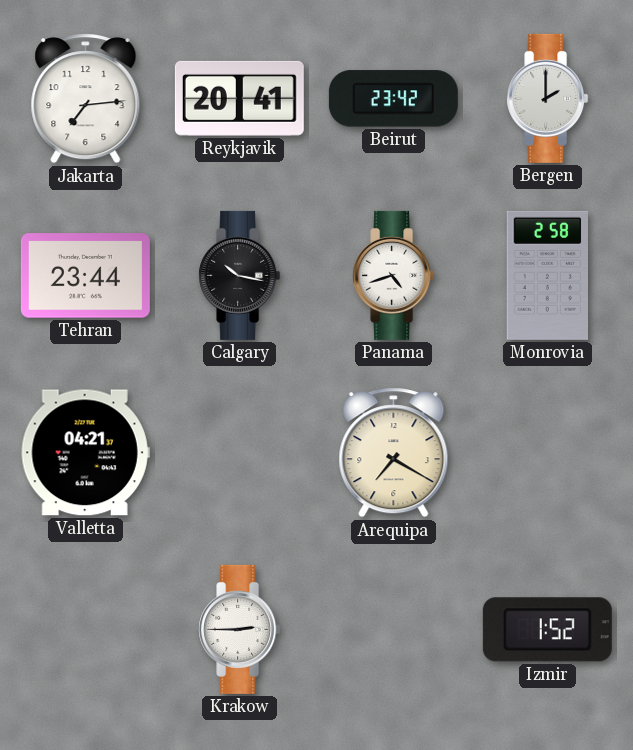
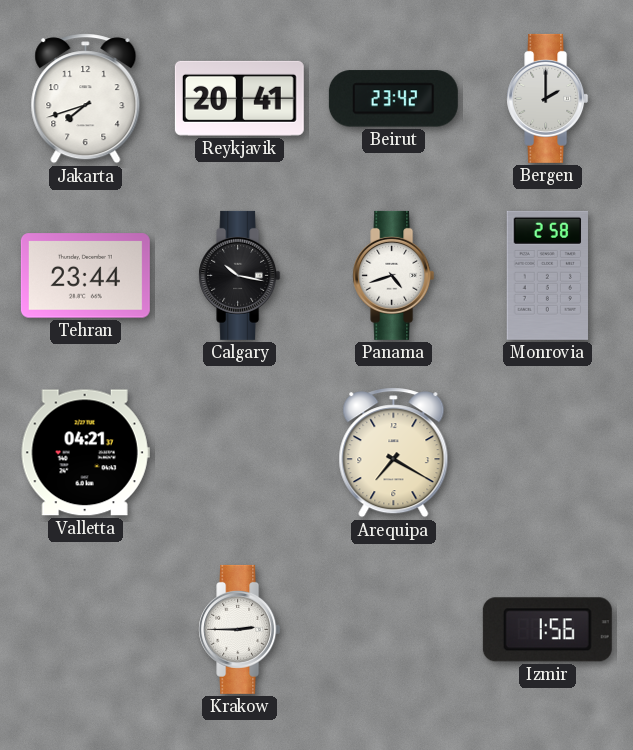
Jakarta: 7:14 -> 7:42 (86, 99)
Izmir: 1:52 -> 1:56 (547, 630)
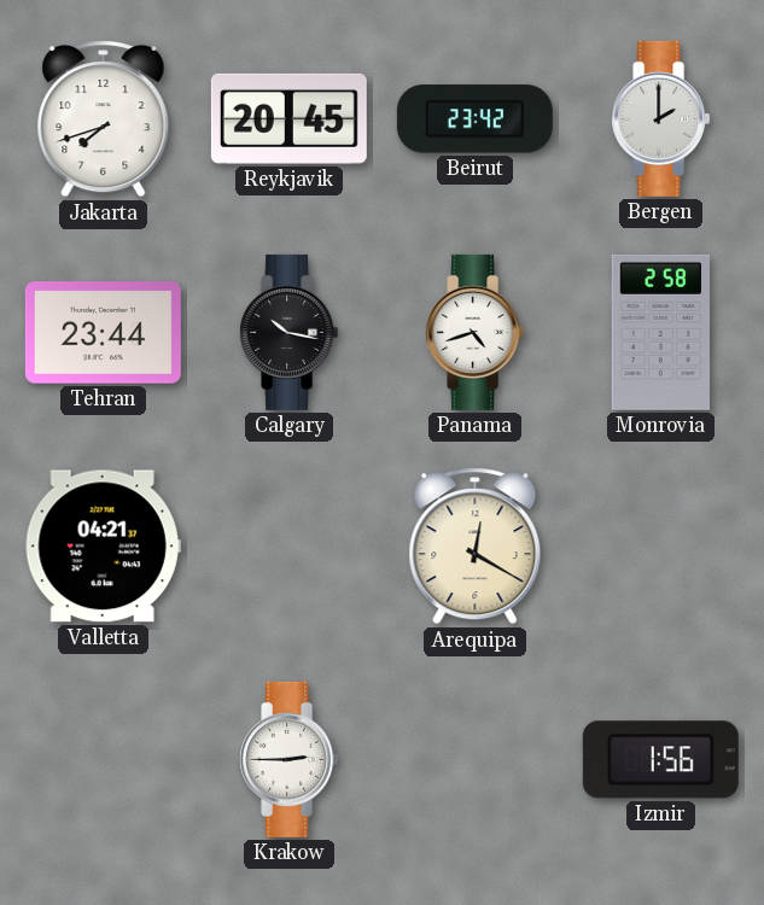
Reykjavik: 20:41 -> 20:45 (288, 118)
Arequipa: 7:20 -> 12:20 (476, 547)
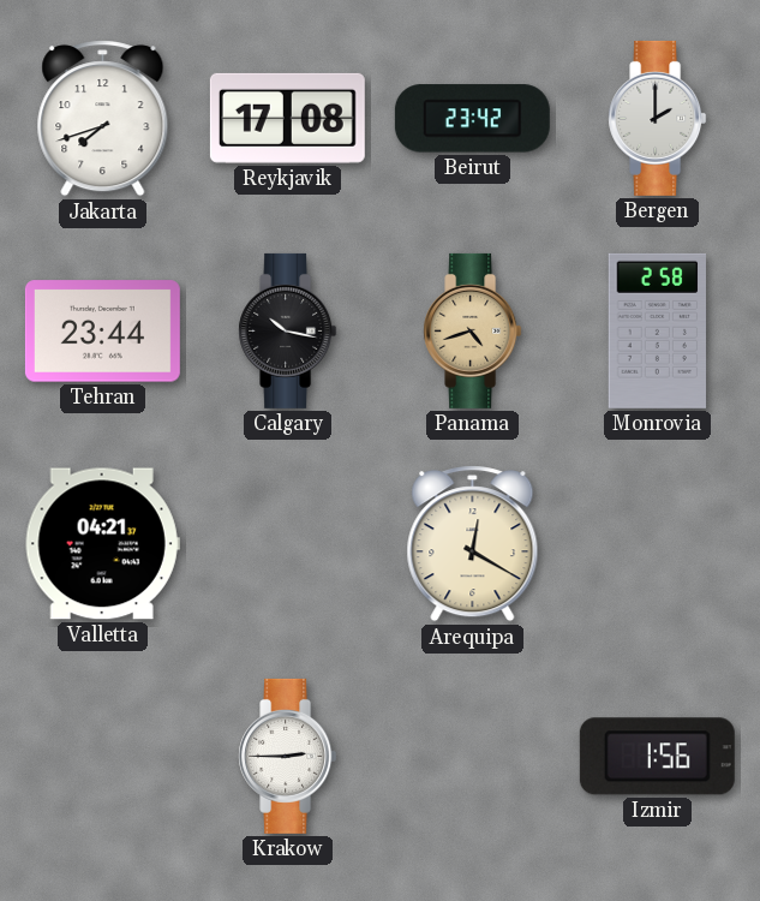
Reykjavik: 20:45 -> 17:08 (287, 118)
Panama dial: white -> champagne (473, 330)
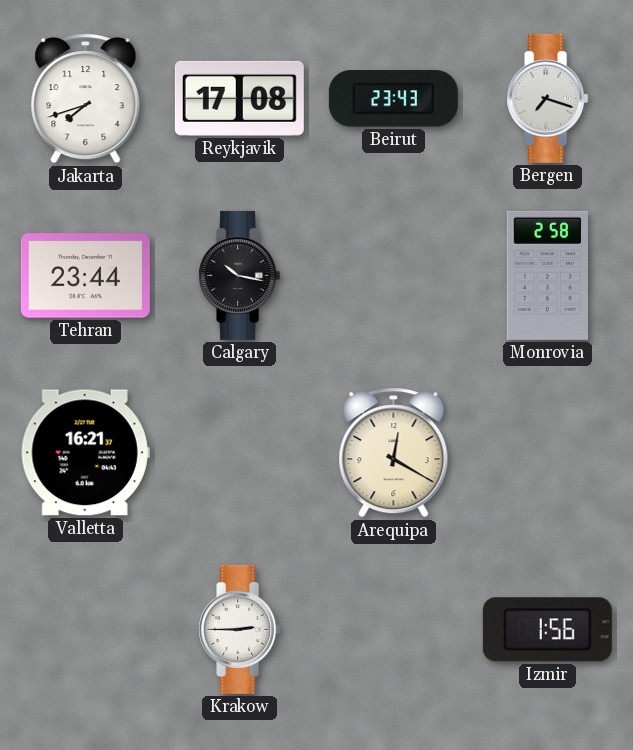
Beirut: 23:42 -> 23:43 (393, 99)
Bergen: 2:00 -> 7:18 (548, 98)
Panama: 4:42 -> none (473, 330)
Valletta: 04:21 -> 16:21 (85, 453)
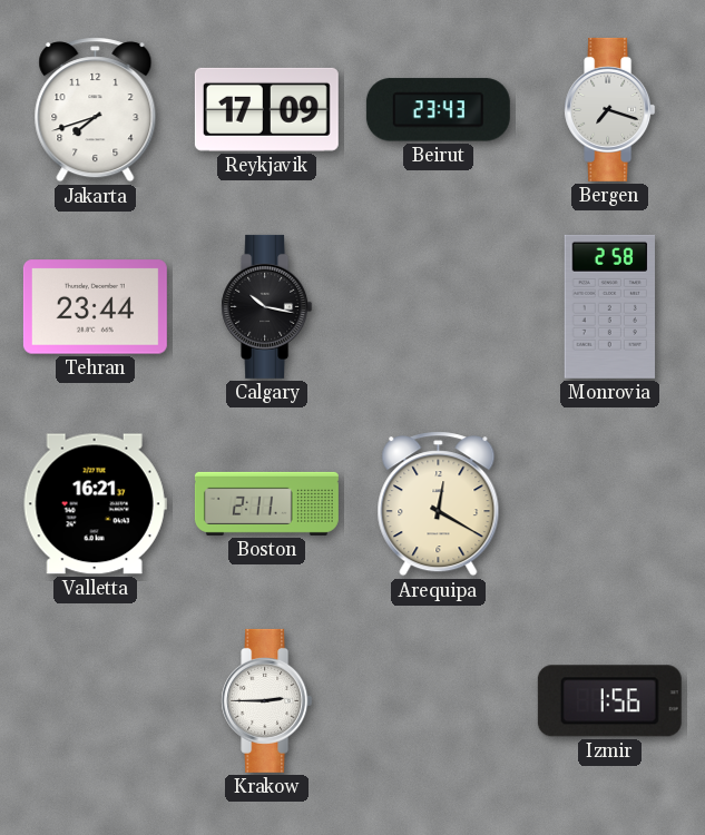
Reykjavik: 17:08 -> 17:09 (266, 109)
Boston: none -> 2:11 (266, 503)
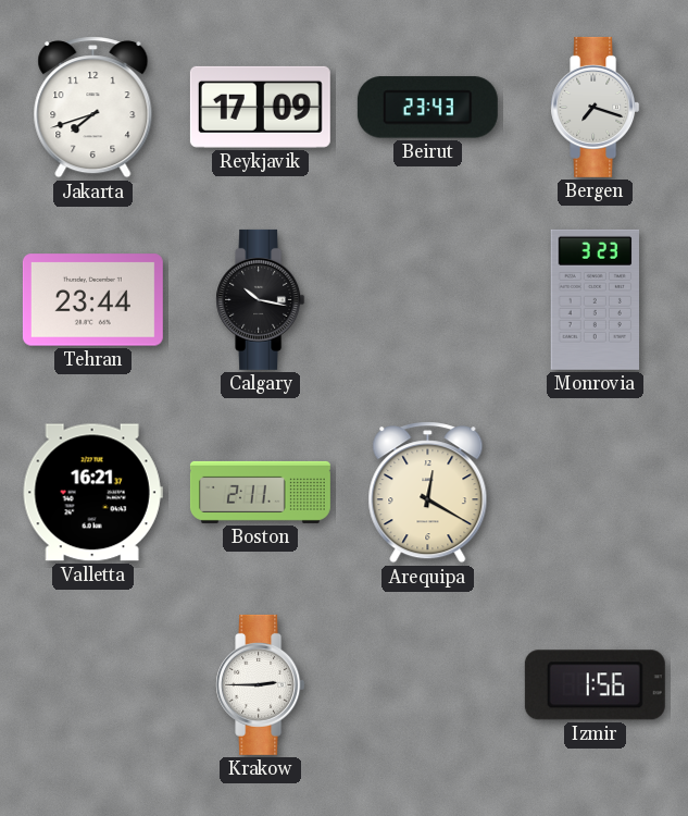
Monrovia: 2:58 -> 3:23 (596, 299)
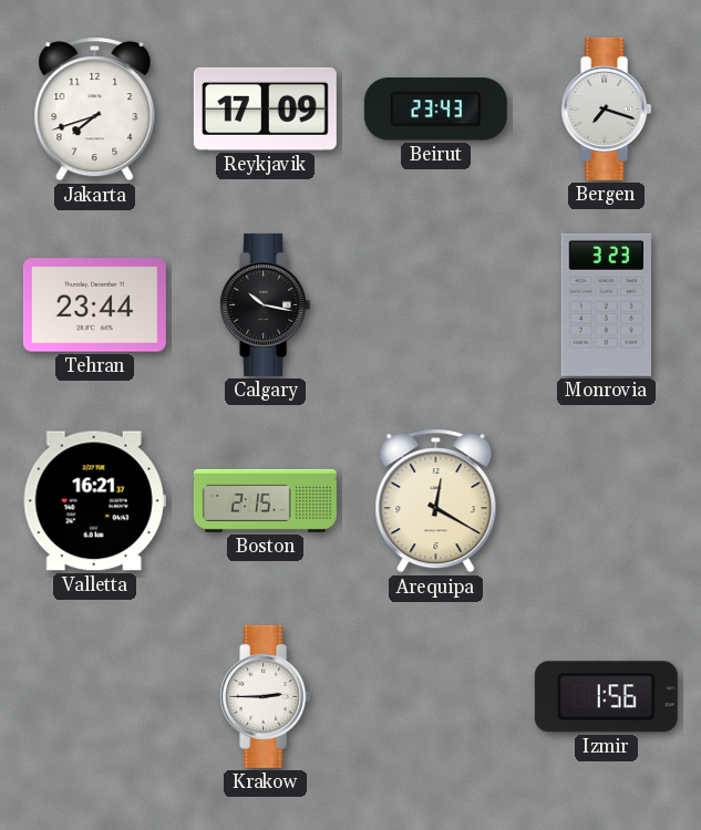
Boston: 2:11 -> 2:15 (265, 500)
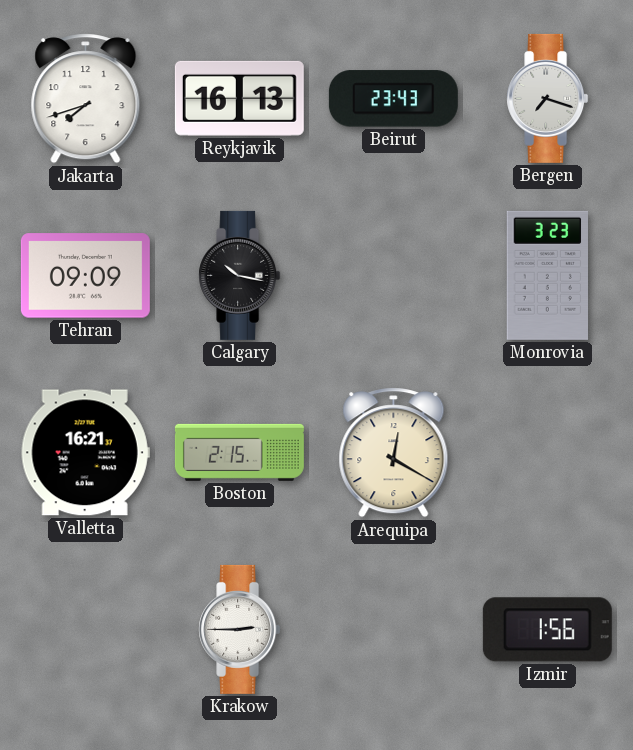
Reykjavik: 17:09 -> 16:13 (239, 98)
Tehran: 23:44 -> 09:09 (85, 276)
